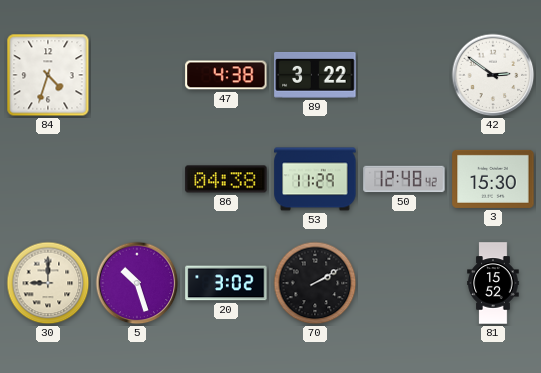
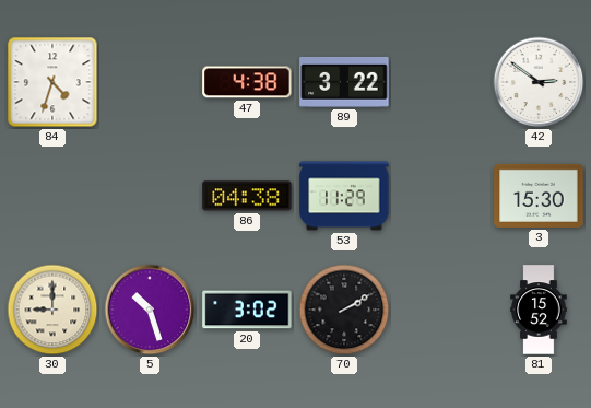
50: 12:48 -> none (404, 179)
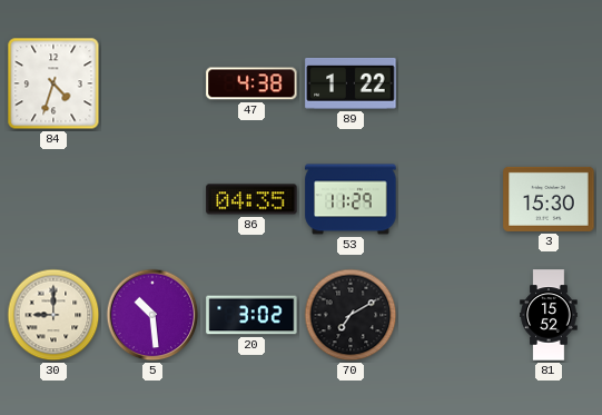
89: 3:22 -> 1:22 (351, 83)
42: 2:51 -> none (539, 82)
86: 04:38 -> 04:35 (251, 199)
5: 10:27 -> 10:29 (152, 315)
70: 2:10 -> 7:10 (351, 315)
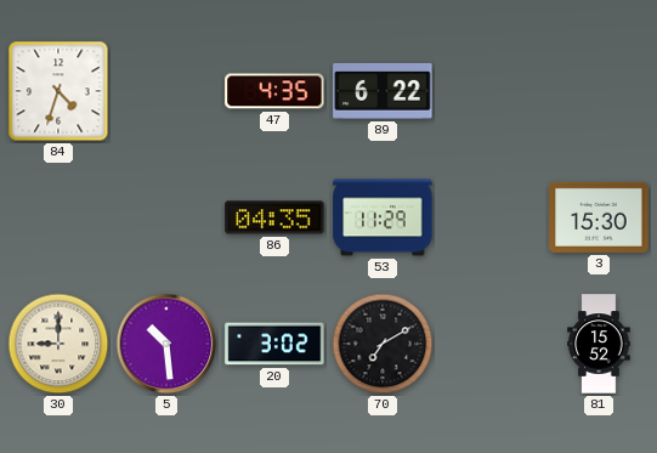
47: 4:38 -> 4:35 (274, 91)
89: 1:22 -> 6:22 (383, 91)
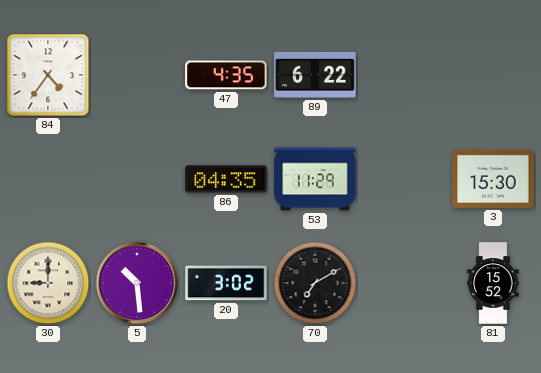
84: 4:33 -> 4:36 (48, 75)
